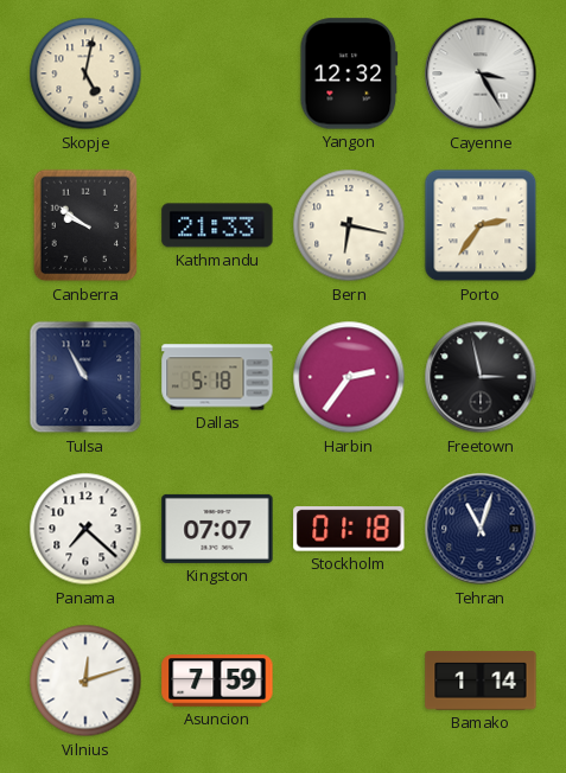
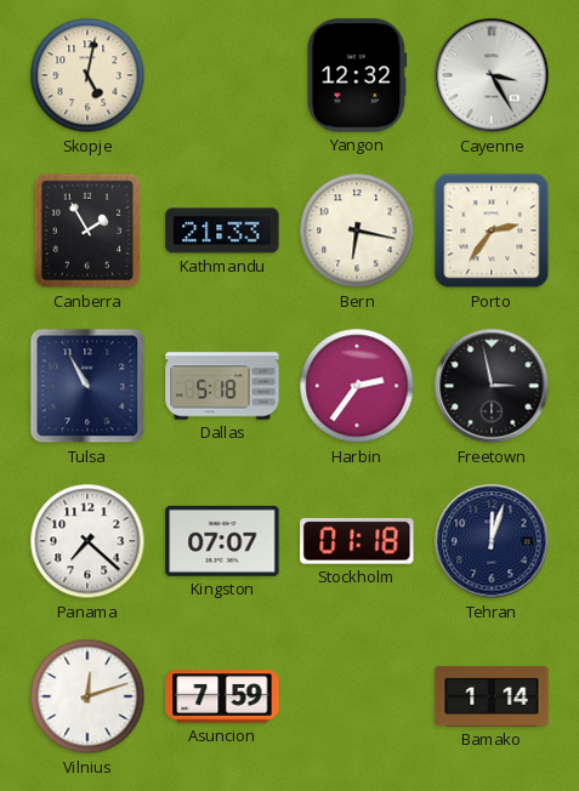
Canberra: 9:51 -> 1:55 (87, 231)
Tehran: 11:03 -> 12:03 (492, 541)
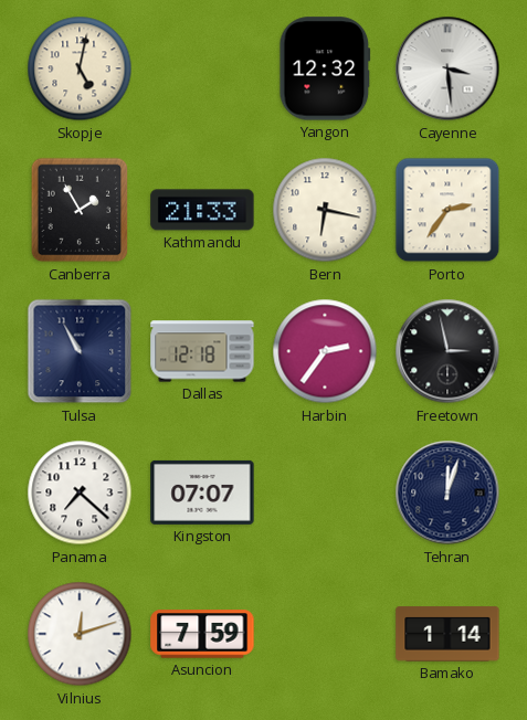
Cayenne: 3:25 -> 3:29 (447, 68)
Dallas: 5:18 -> 12:18 (202, 351)
Stockholm: 01:18 -> none (357, 542)
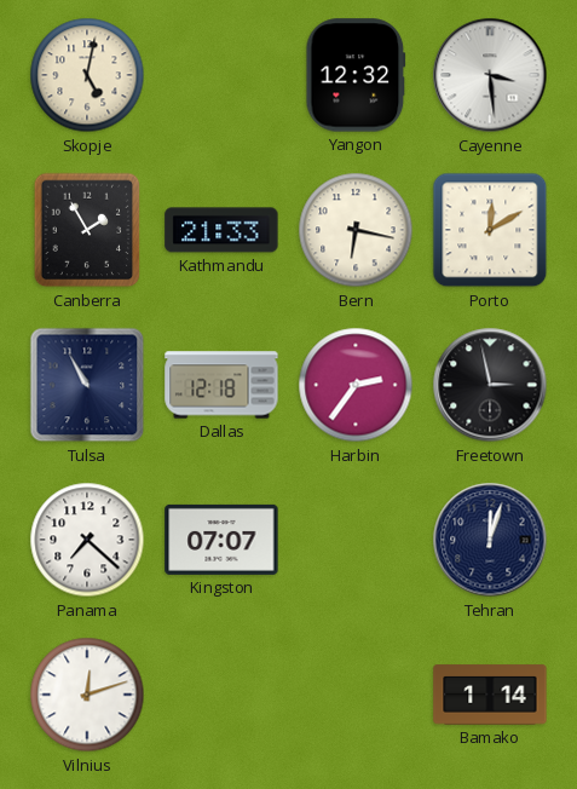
Porto: 2:36 -> 12:10 (490, 230)
Asuncion: 7:59 -> none (202, 634)
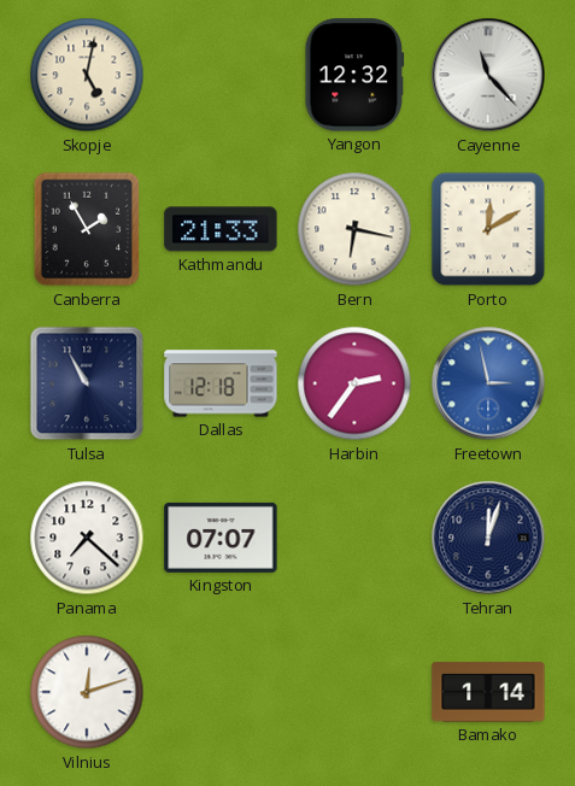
Cayenne: 3:29 -> 11:23 (488, 75)
Freetown dial: black -> blue (488, 383)
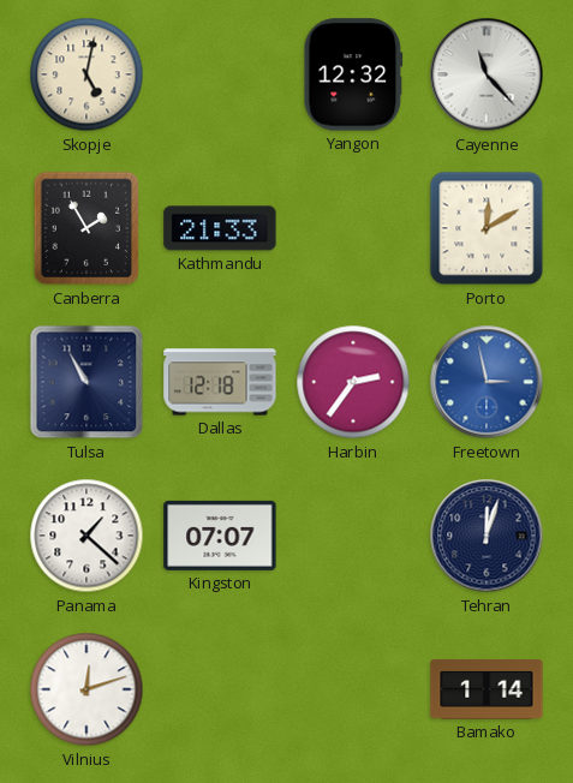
Bern: 6:17 -> none (354, 229)
Panama: 7:22 -> 1:22 (86, 536)
